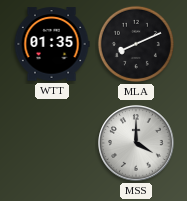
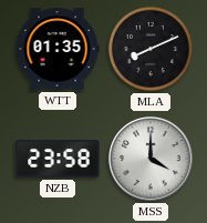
NZB: none -> 23:58 (58, 159)
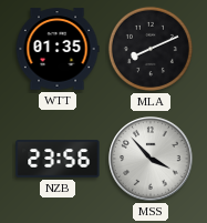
NZB: 23:58 -> 23:56 (58, 159)
MSS: 4:00 -> 3:53 (151, 159)
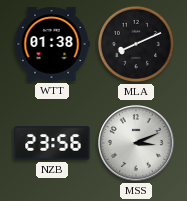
WTT: 01:35 -> 01:38 (52, 44)
MSS: 3:53 -> 3:11 (136, 143)
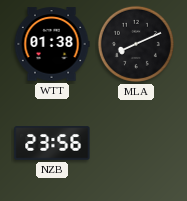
MSS: 3:11 -> none (136, 143)
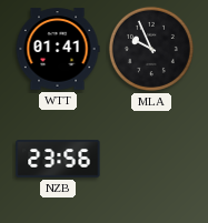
WTT: 01:38 -> 01:41 (58, 49)
MLA: 8:11 -> 9:56 (151, 49)
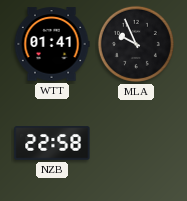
NZB: 23:56 -> 22:58 (52, 143)
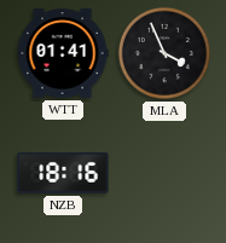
MLA: 9:56 -> 3:56 (164, 53)
NZB: 22:58 -> 18:16 (63, 173)
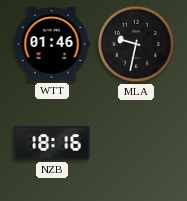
WTT: 01:41 -> 01:46 (52, 44)
MLA: 3:56 -> 9:32 (136, 44)
